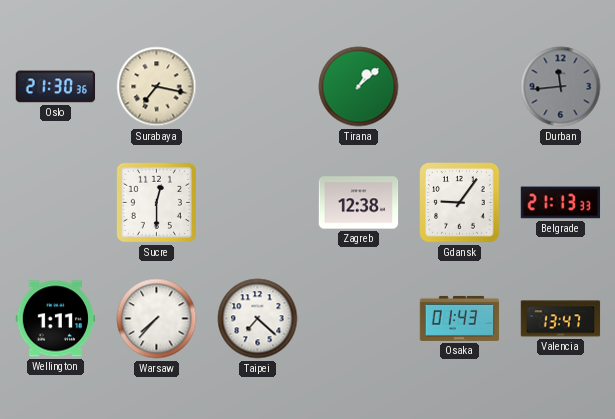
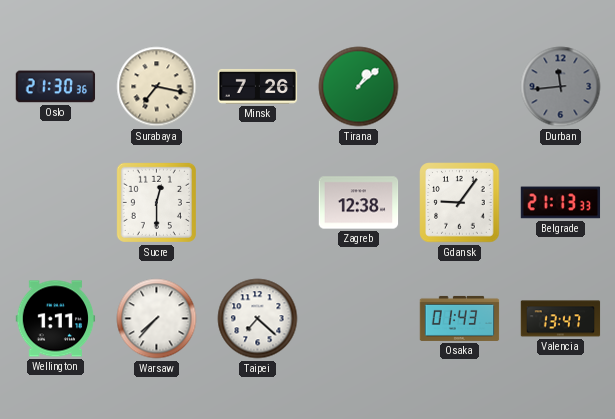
Minsk: none -> 7:26 (258, 86)
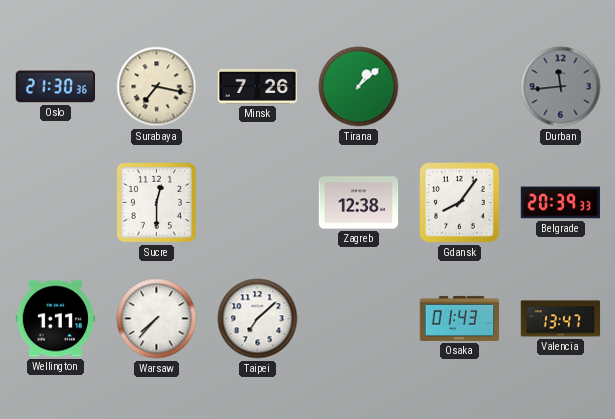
Gdansk: 9:06 -> 8:06 (460, 203)
Belgrade: 21:13 -> 20:39 (561, 203)
Taipei: 7:22 -> 7:08 (258, 319)
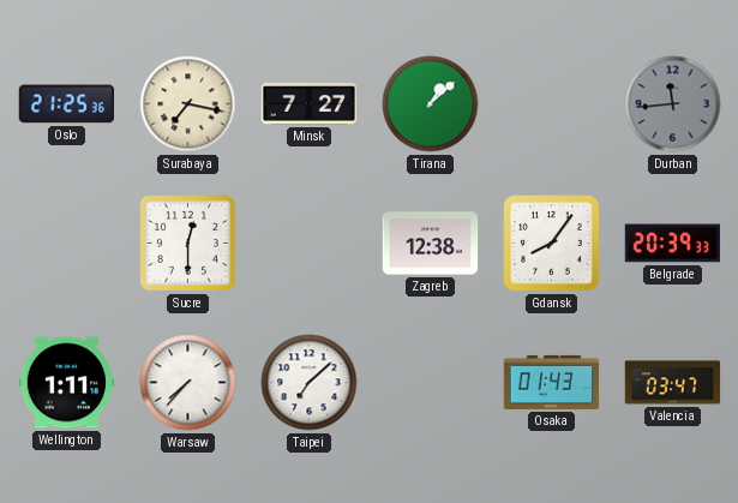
Oslo: 21:30 -> 21:25 (67, 104)
Minsk: 7:26 -> 7:27 (310, 103)
Valencia: 13:47 -> 03:47 (673, 383)
